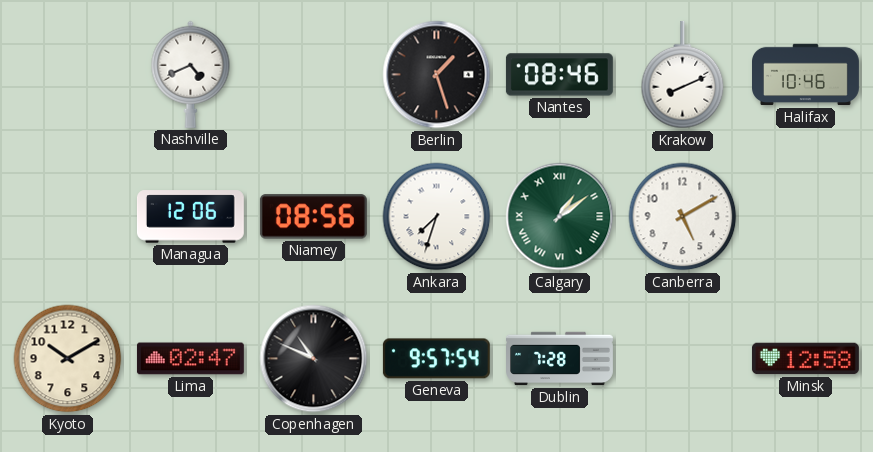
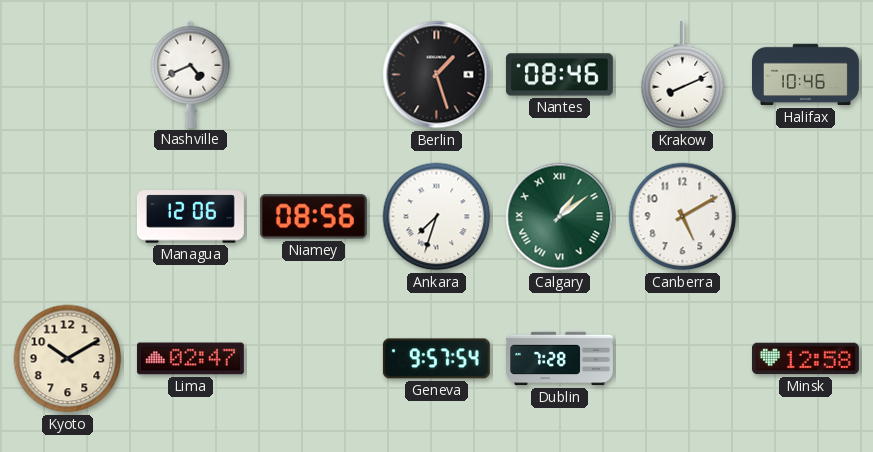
Copenhagen: 10:49 -> none (314, 359)
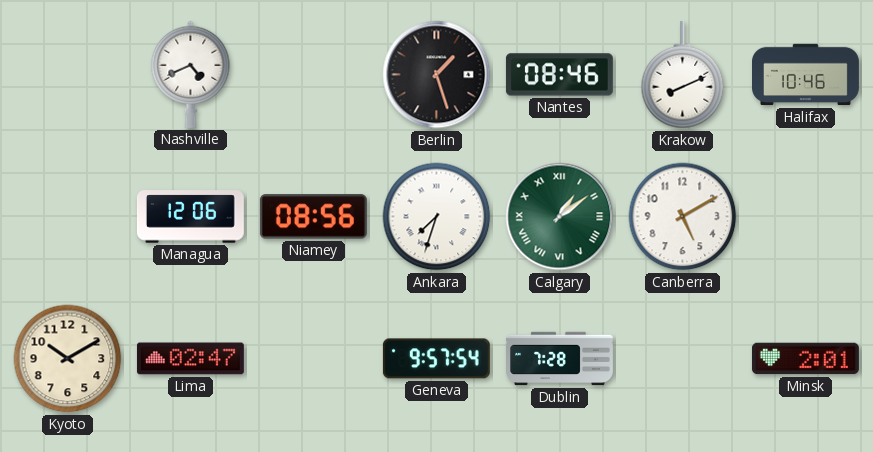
Minsk: 12:58 -> 2:01 (805, 359)
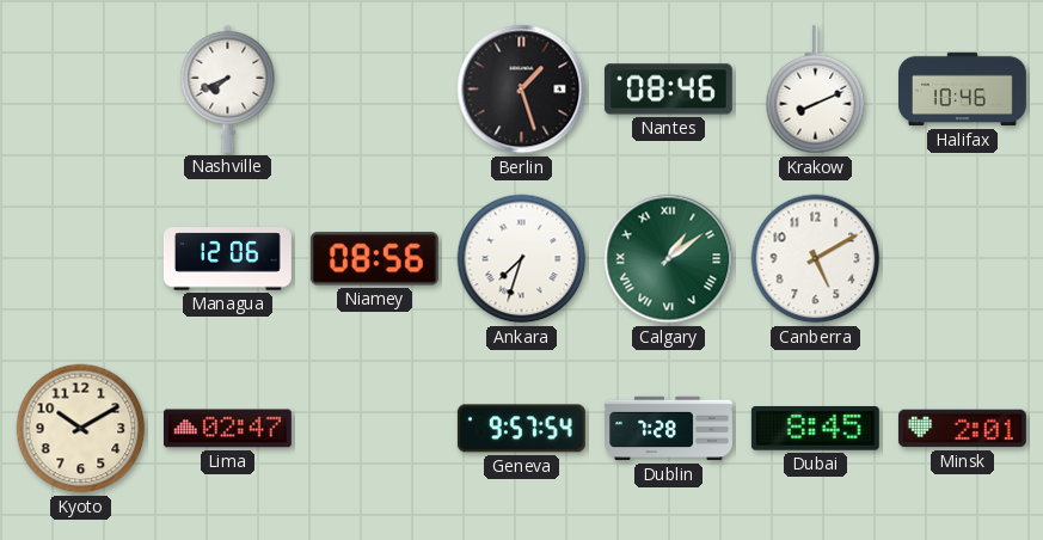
Nashville: 4:41 -> 7:41 (228, 88)
Dubai: none -> 8:45 (815, 429)
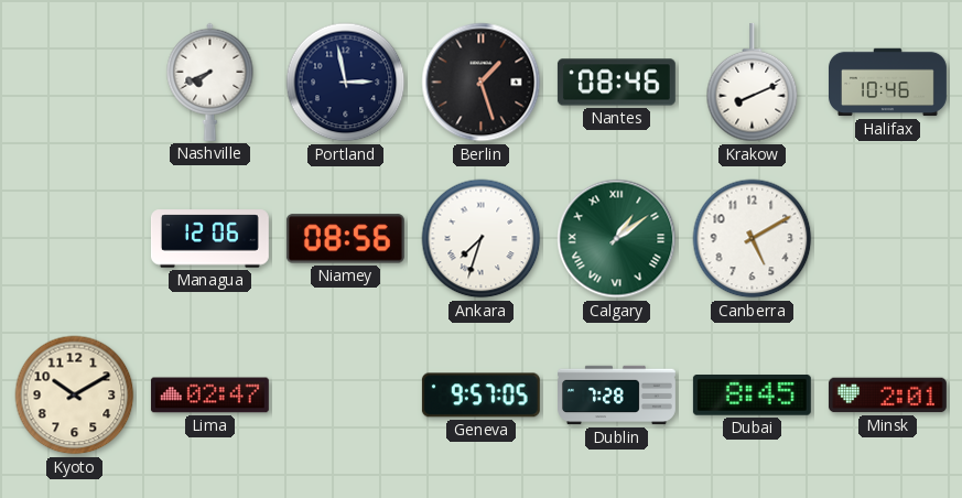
Portland: none -> 2:58 (346, 83)
Geneva: 9:57:54 -> 9:57:05 (480, 396)
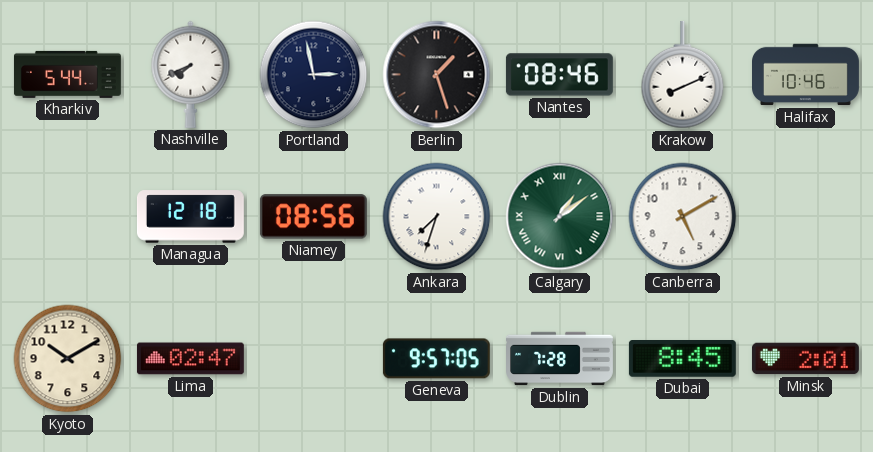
Kharkiv: none -> 5:44 (67, 74)
Managua: 12:06 -> 12:18 (190, 217)
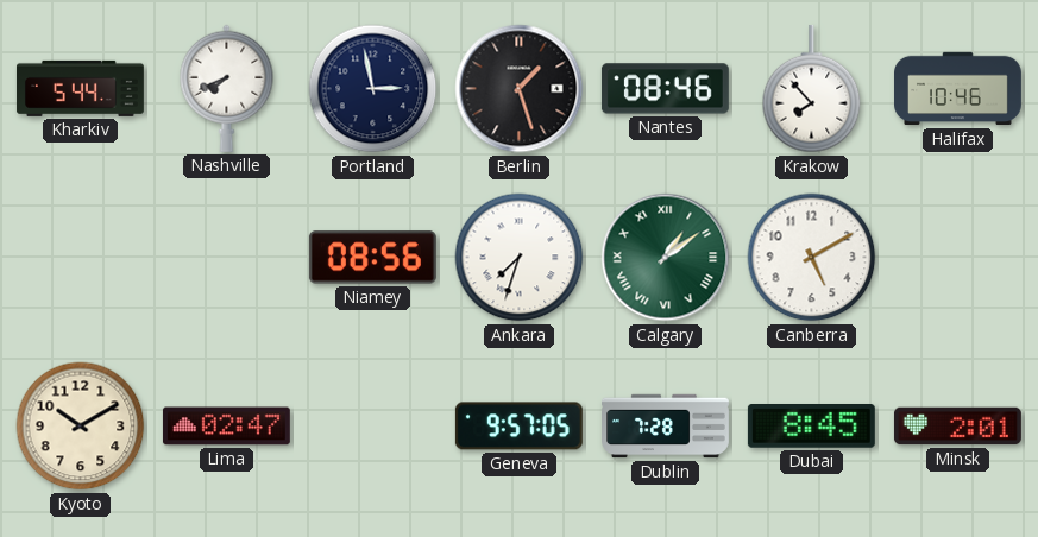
Krakow: 8:11 -> 7:53 (812, 89)
Managua: 12:18 -> none (190, 217)
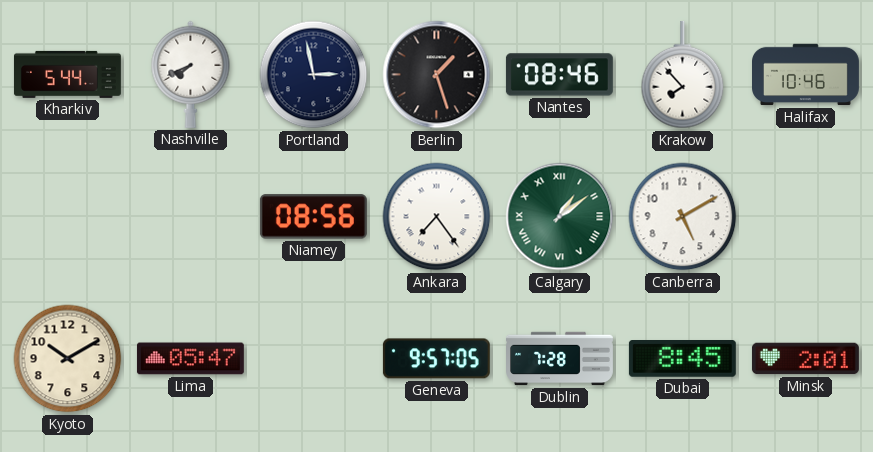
Ankara: 7:33 -> 7:24 (437, 217)
Lima: 02:47 -> 05:47 (190, 359)
